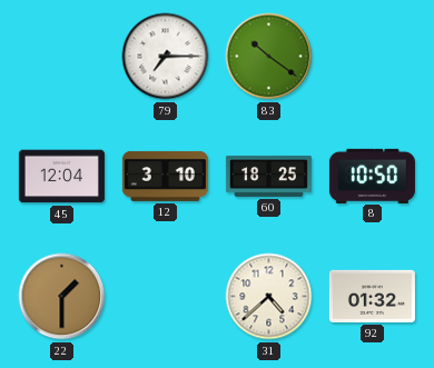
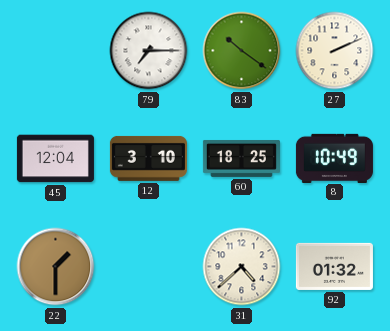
27: none -> 2:11 (335, 51)
8: 10:50 -> 10:49 (334, 158)
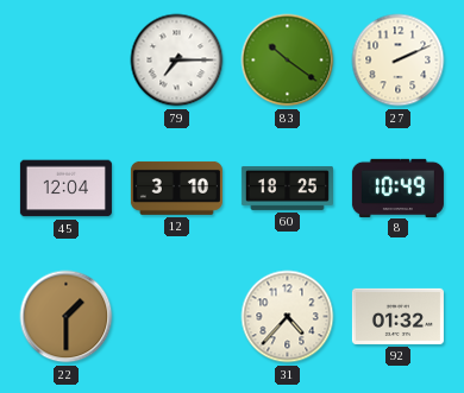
31: 4:38 -> 4:37 (288, 317)
